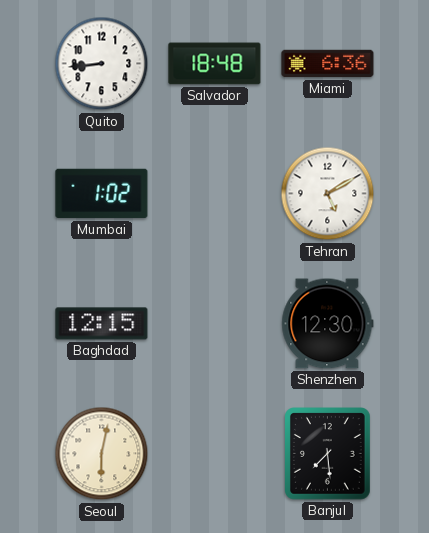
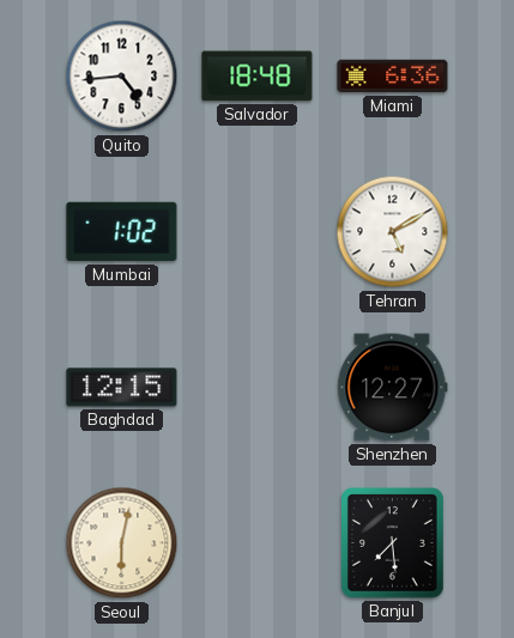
Quito: 8:44 -> 4:44 (122, 77)
Shenzhen: 12:30 -> 12:27 (393, 388)
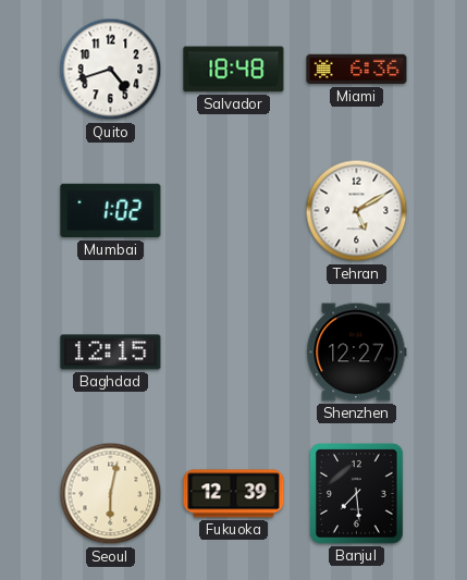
Quito: 4:44 -> 4:42 (111, 70)
Fukuoka: none -> 12:39 (234, 494)
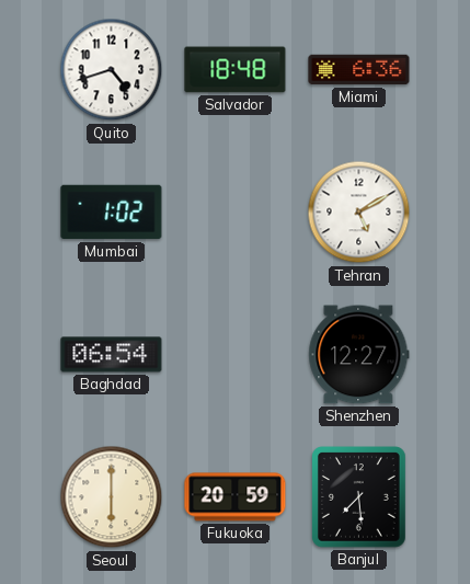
Baghdad: 12:15 -> 06:54 (112, 355)
Seoul: 6:02 -> 6:00 (112, 497)
Fukuoka: 12:39 -> 20:59 (236, 497)
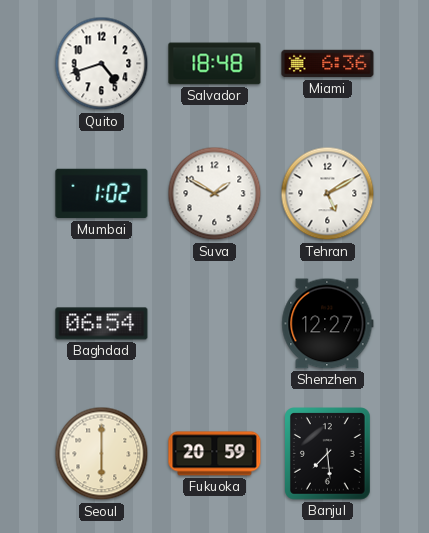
Suva: none -> 1:50 (215, 194)
